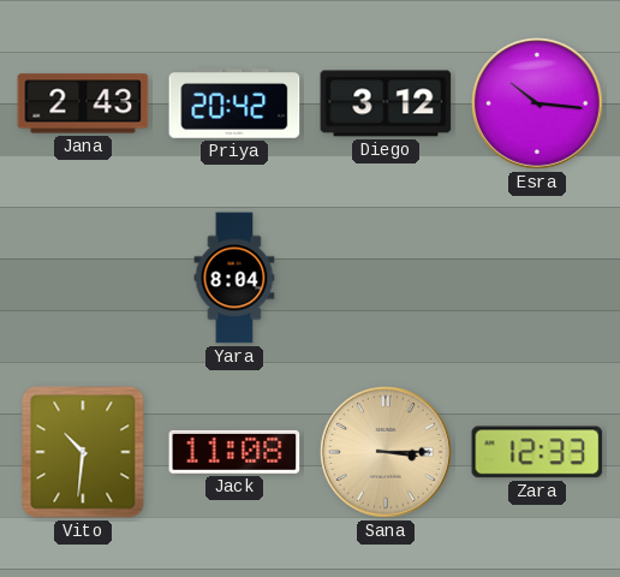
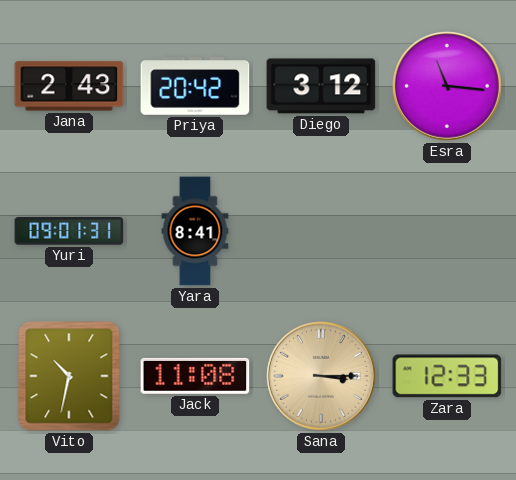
Esra: 10:16 -> 11:16 (448, 87)
Yuri: none -> 09:01 (69, 231)
Yara: 8:04 -> 8:41 (195, 231)
Vito: 10:31 -> 10:32 (69, 376)
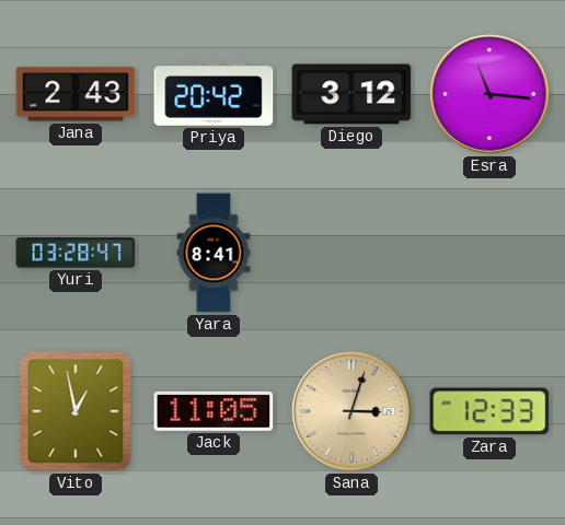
Yuri: 09:01 -> 03:28 (76, 253)
Vito: 10:32 -> 12:58 (76, 411)
Jack: 11:08 -> 11:05 (214, 411)
Sana: 3:15 -> 3:03 (353, 412)
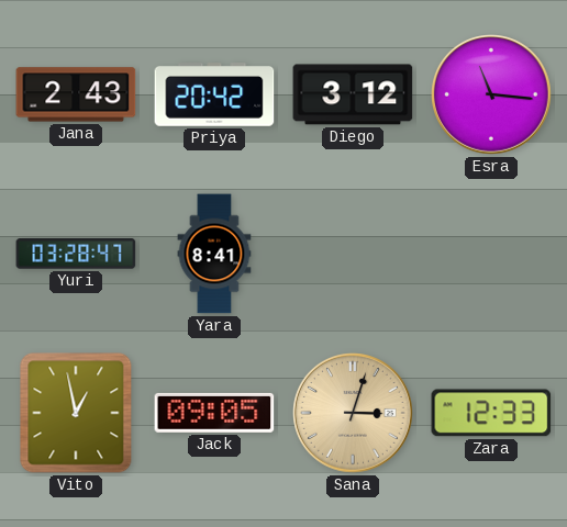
Jack: 11:05 -> 09:05 (214, 413)
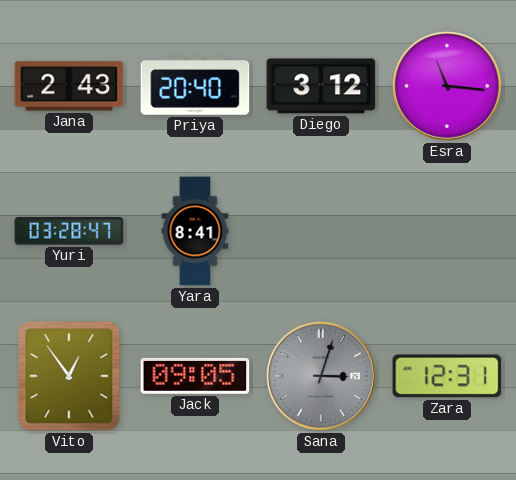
Priya: 20:42 -> 20:40 (195, 86)
Vito: 12:58 -> 12:54 (69, 376)
Sana dial: champagne -> grey (322, 377)
Zara: 12:33 -> 12:31 (447, 376)
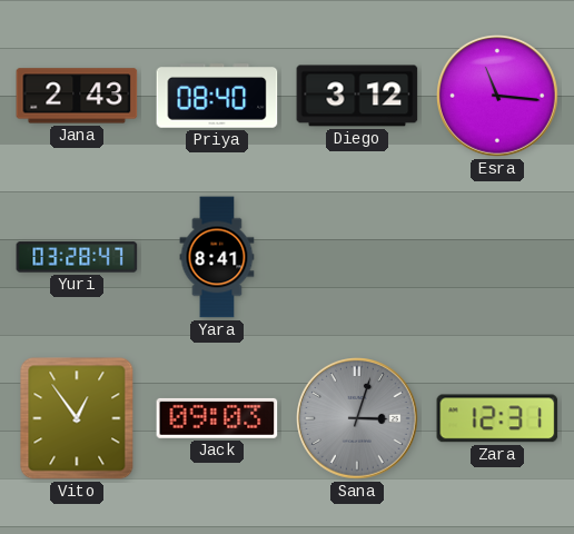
Priya: 20:40 -> 08:40 (217, 96)
Jack: 09:05 -> 09:03 (217, 418)
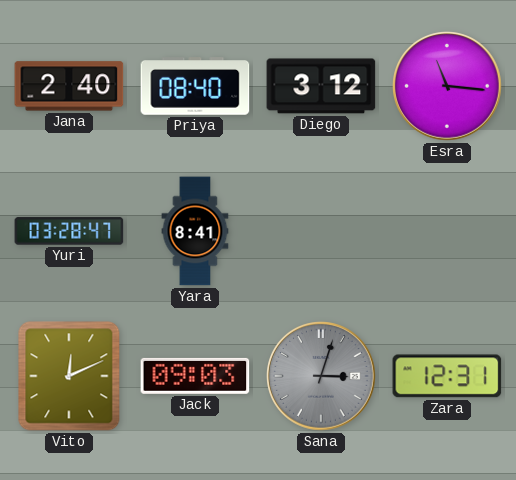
Jana: 2:43 -> 2:40 (69, 86)
Vito: 12:54 -> 12:11 (69, 376)
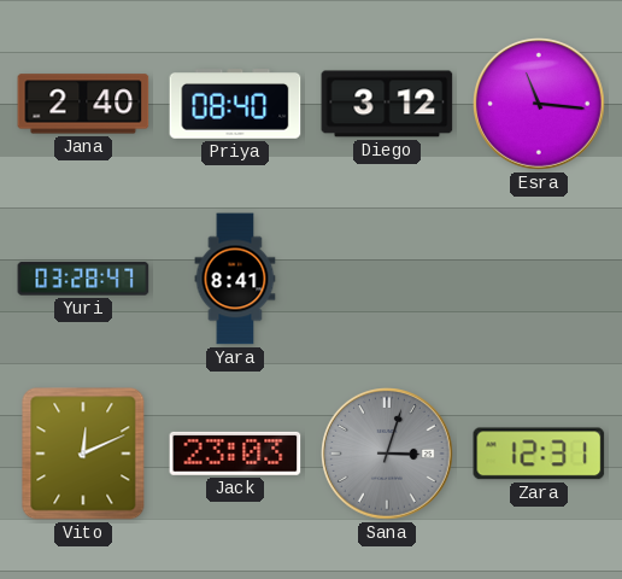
Jack: 09:03 -> 23:03 (235, 454)
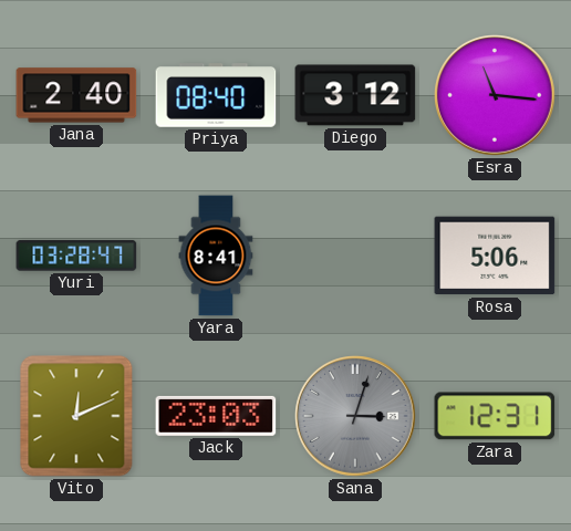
Rosa: none -> 5:06 (495, 256)
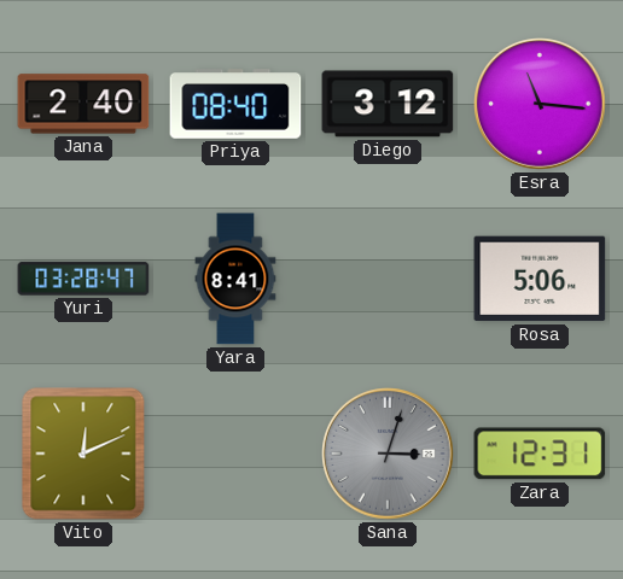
Jack: 23:03 -> none (216, 416)
